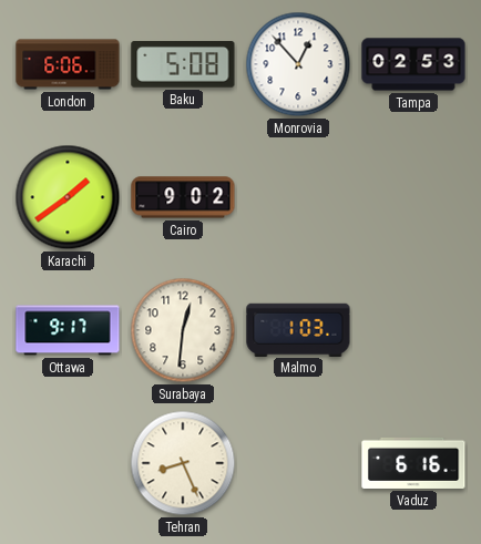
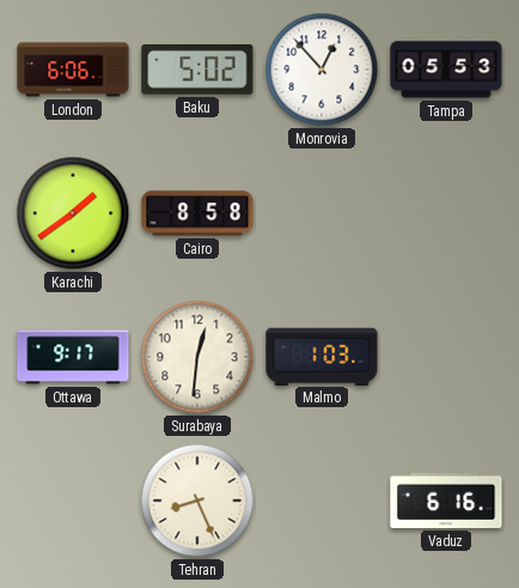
Baku: 5:08 -> 5:02 (197, 69)
Tampa: 02:53 -> 05:53 (446, 69)
Cairo: 9:02 -> 8:58 (197, 213)
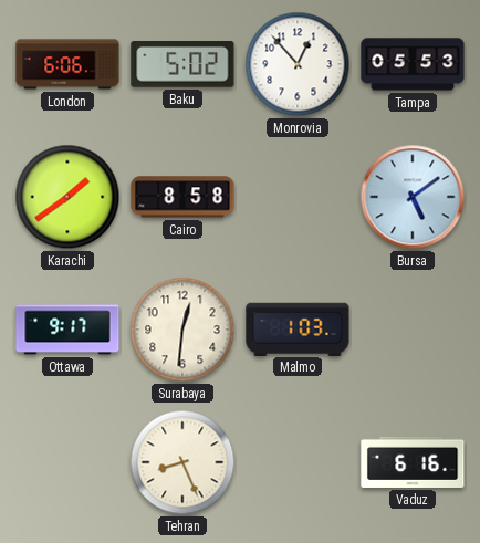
Bursa: none -> 5:09 (413, 197)
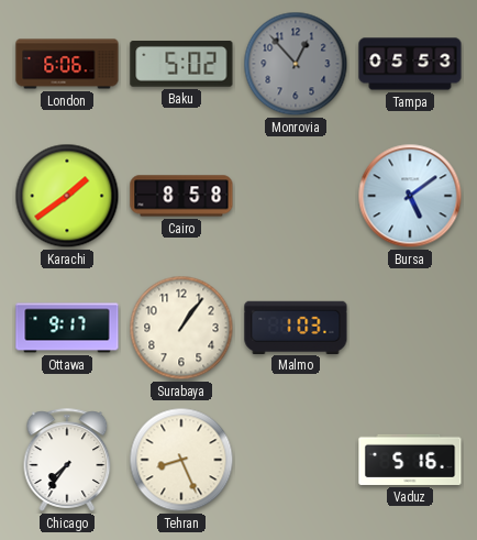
Monrovia dial: white -> grey (296, 64)
Surabaya: 12:31 -> 1:06 (181, 328)
Chicago: none -> 7:36 (67, 460)
Vaduz: 6:16 -> 5:16 (410, 460)
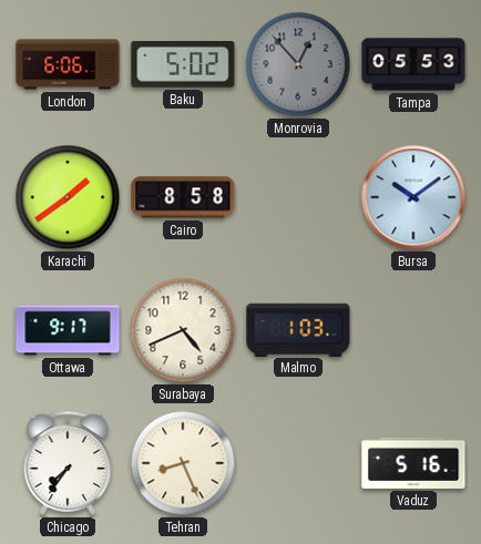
Bursa: 5:09 -> 10:09 (413, 197)
Surabaya: 1:06 -> 4:41 (183, 330)
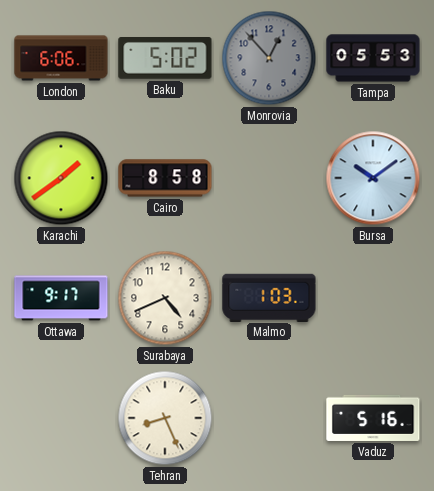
Chicago: 7:36 -> none (68, 463)
